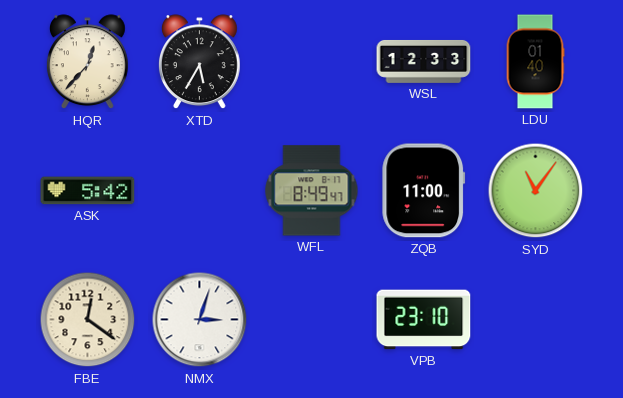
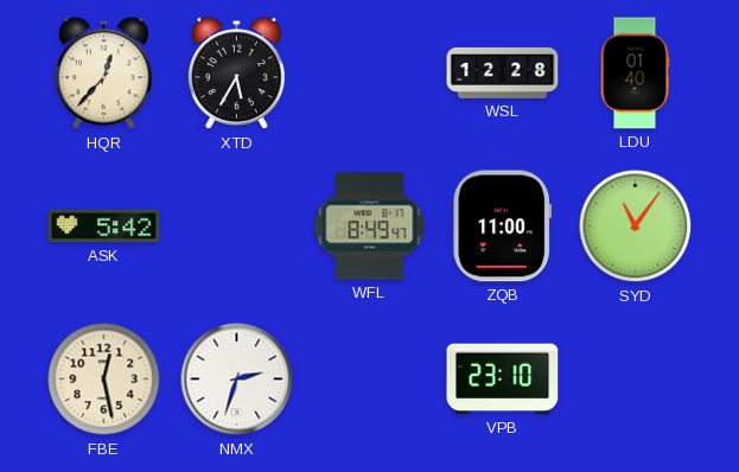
WSL: 12:33 -> 12:28 (503, 72)
FBE: 12:21 -> 12:28 (104, 379)
NMX: 3:03 -> 2:33 (237, 379)
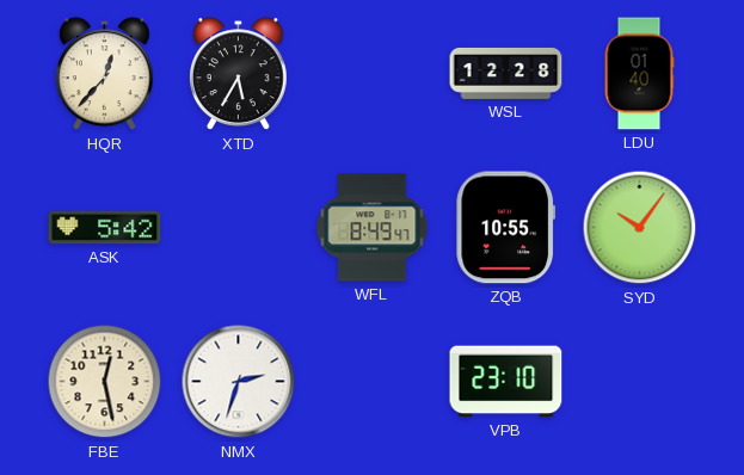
ZQB: 11:00 -> 10:55 (506, 228)
SYD: 11:06 -> 10:06 (640, 228)
